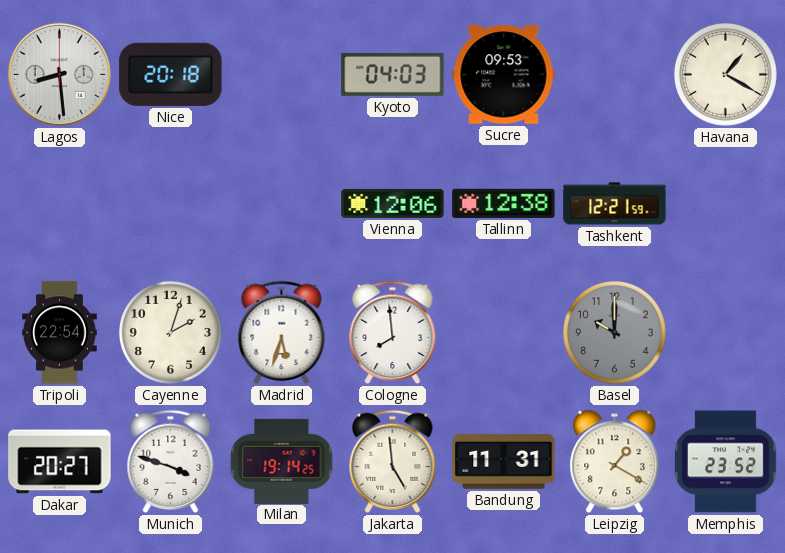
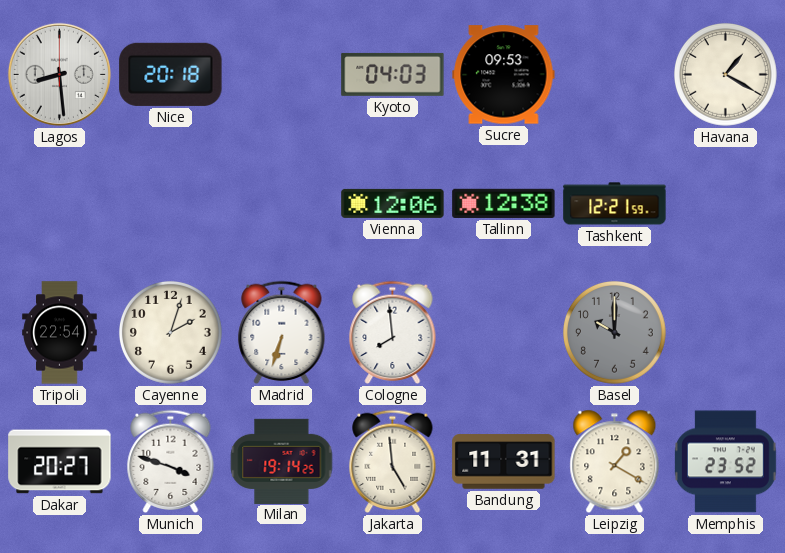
Madrid: 5:33 -> 6:33 (282, 333)
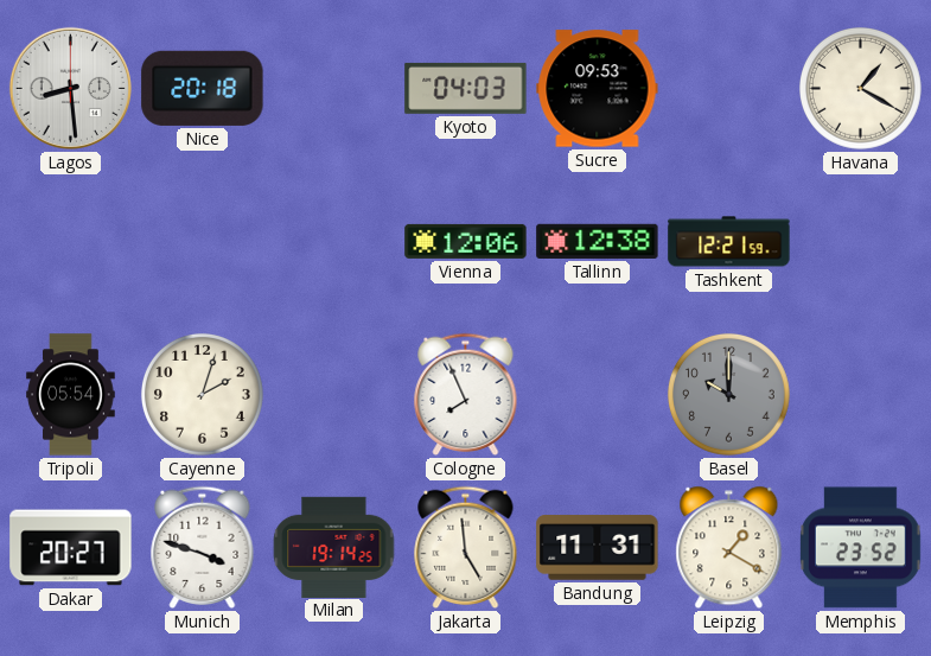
Tripoli: 22:54 -> 05:54 (71, 395)
Madrid: 6:33 -> none (282, 333)
Cologne: 7:59 -> 7:56 (466, 395)
